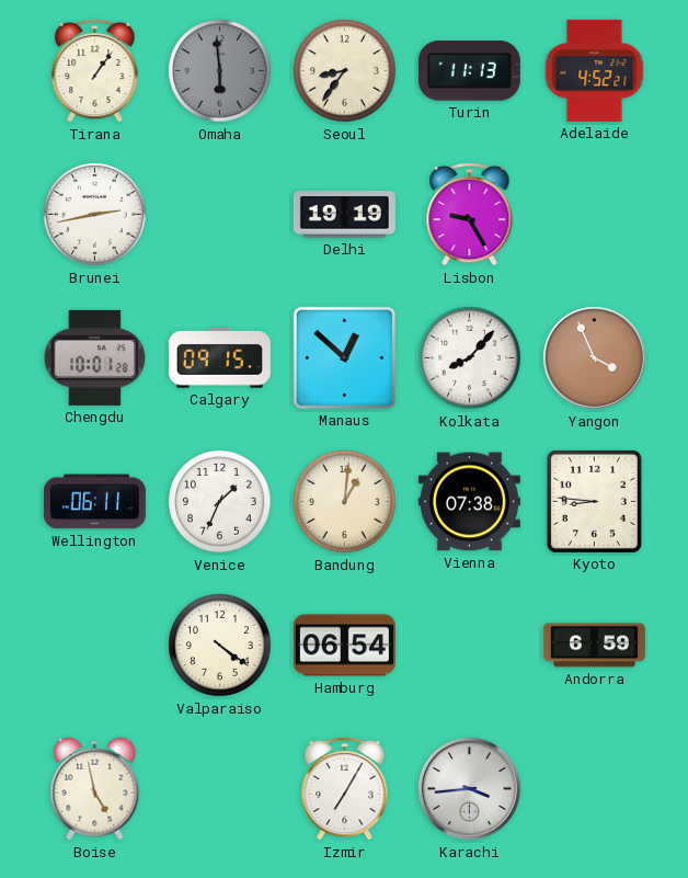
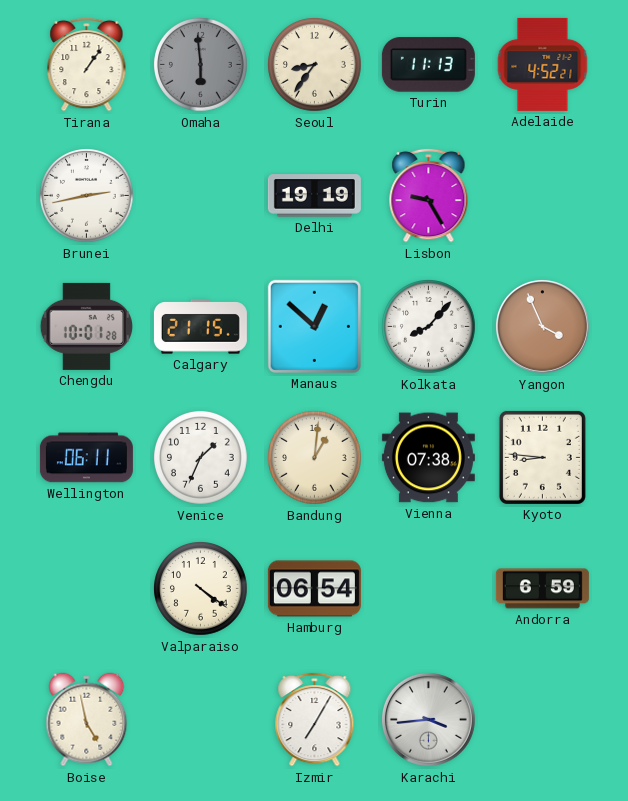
Calgary: 09:15 -> 21:15 (200, 327)
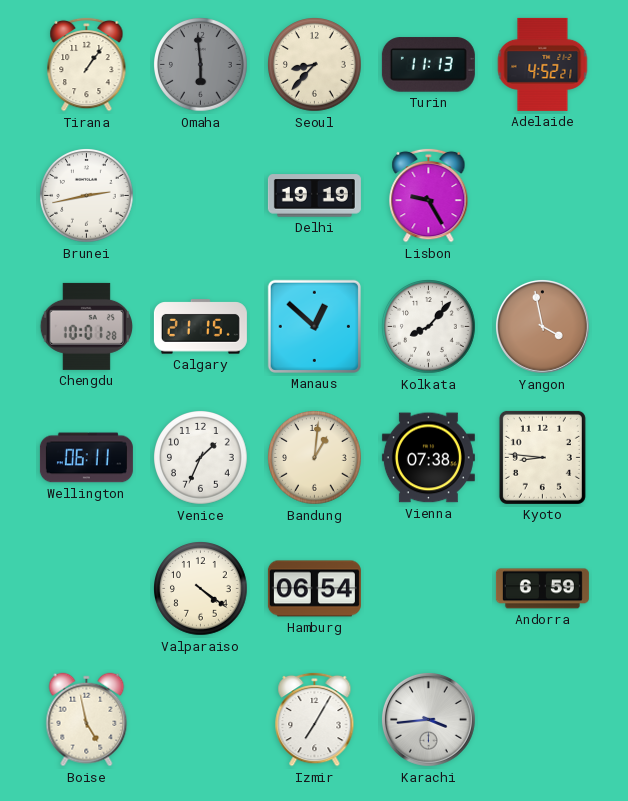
Seoul: 8:36 -> 8:37 (315, 65)
Yangon: 3:56 -> 3:58 (542, 326)
